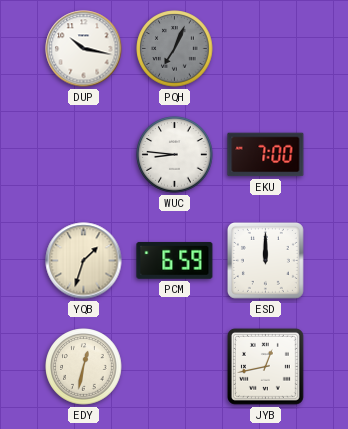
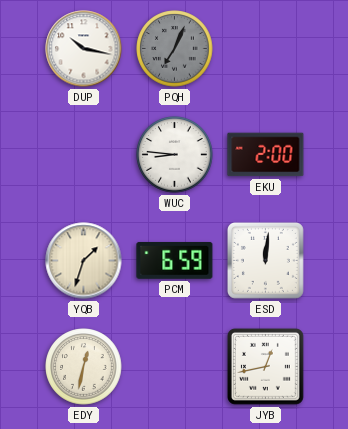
EKU: 7:00 -> 2:00 (266, 155)
ESD: 12:00 -> 12:01 (265, 260)
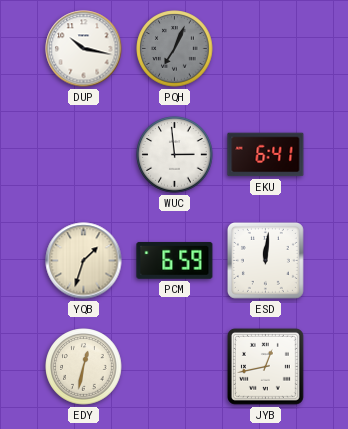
WUC: 8:46 -> 2:59 (175, 155)
EKU: 2:00 -> 6:41 (266, 155)
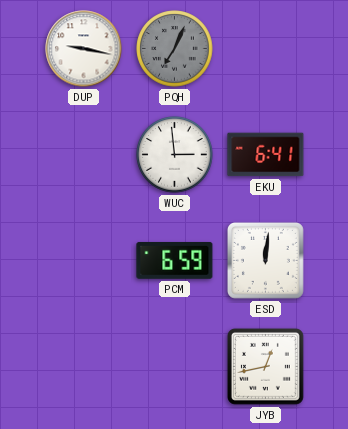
DUP: 10:17 -> 9:17 (84, 49)
YQB: 1:33 -> none (84, 261)
EDY: 12:32 -> none (84, 367)
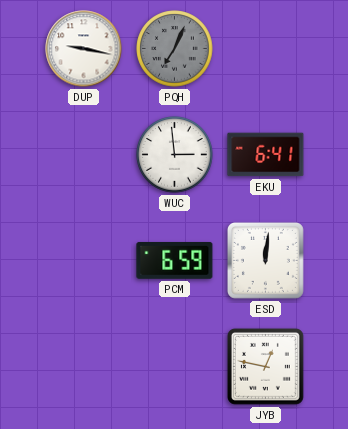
JYB: 12:43 -> 12:47 (265, 366)
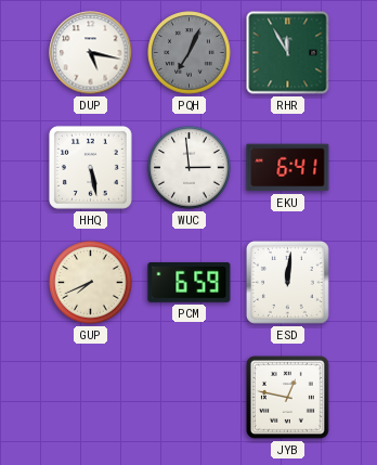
DUP: 9:17 -> 5:17 (91, 53)
RHR: none -> 11:55 (288, 53)
HHQ: none -> 5:28 (90, 167)
GUP: none -> 7:41 (91, 283)
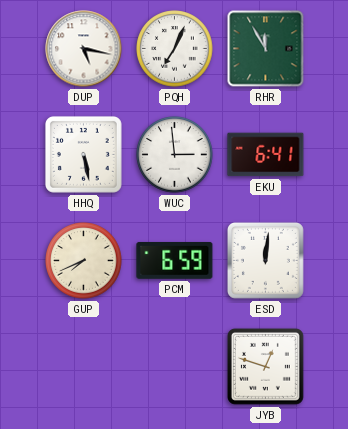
PQH dial: grey -> white (175, 49)
JYB: 12:47 -> 12:48 (265, 366)
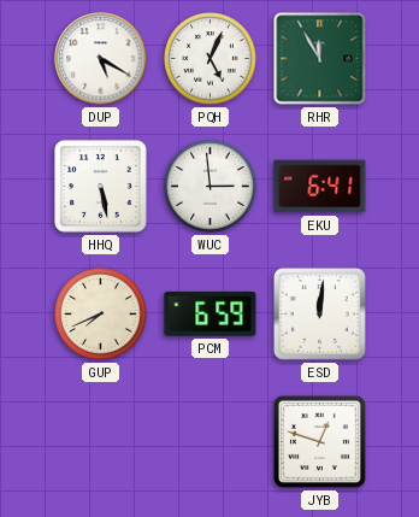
DUP: 5:17 -> 5:20 (101, 59)
PQH: 7:04 -> 5:04 (211, 59)
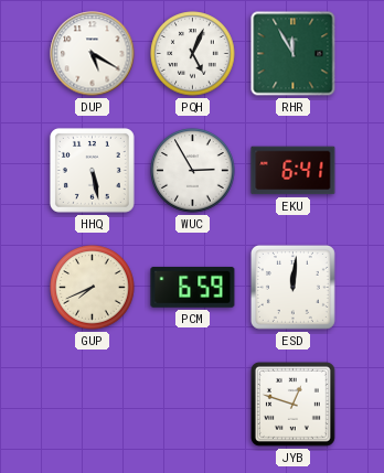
WUC: 2:59 -> 2:55 (193, 171)
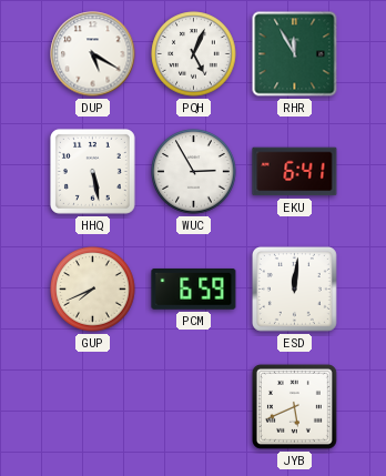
JYB: 12:48 -> 5:41 (294, 406)
